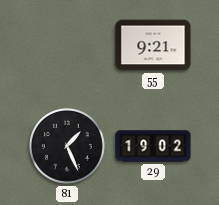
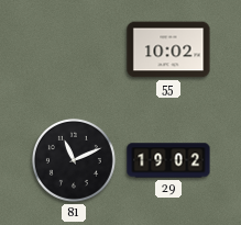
55: 9:21 -> 10:02 (168, 49)
81: 1:26 -> 11:11 (74, 160)
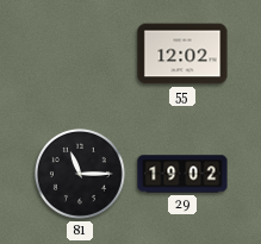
55: 10:02 -> 12:02 (182, 54)
81: 11:11 -> 11:15 (80, 174)
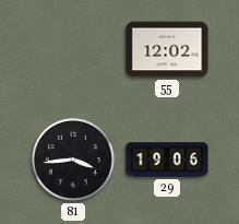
81: 11:15 -> 3:44 (73, 160)
29: 19:02 -> 19:06 (167, 160)
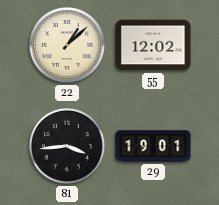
22: none -> 1:08 (67, 45)
29: 19:06 -> 19:01 (153, 146)
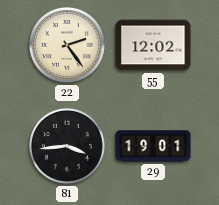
22: 1:08 -> 2:24 (67, 45)
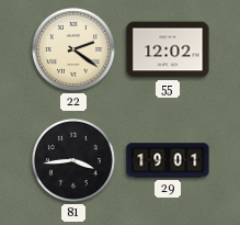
22: 2:24 -> 2:21 (73, 49)
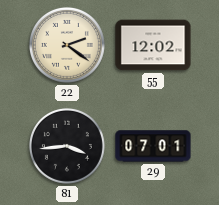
29: 19:01 -> 07:01 (153, 146)
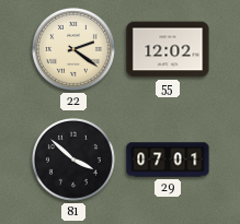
81: 3:44 -> 3:52 (73, 160)
